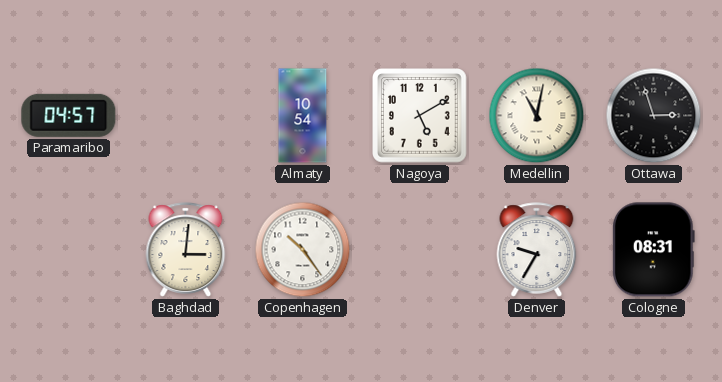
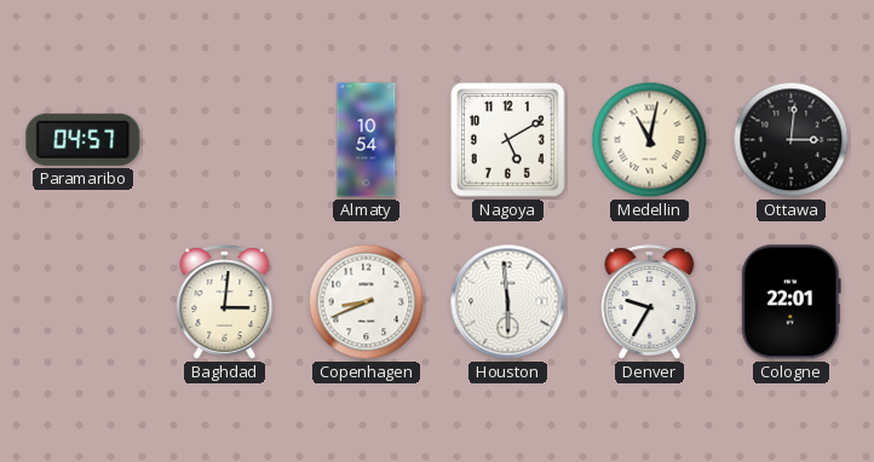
Ottawa: 2:57 -> 3:01 (792, 140)
Copenhagen: 10:24 -> 8:41 (367, 302)
Houston: none -> 5:59 (508, 302)
Cologne: 08:31 -> 22:01 (790, 302)
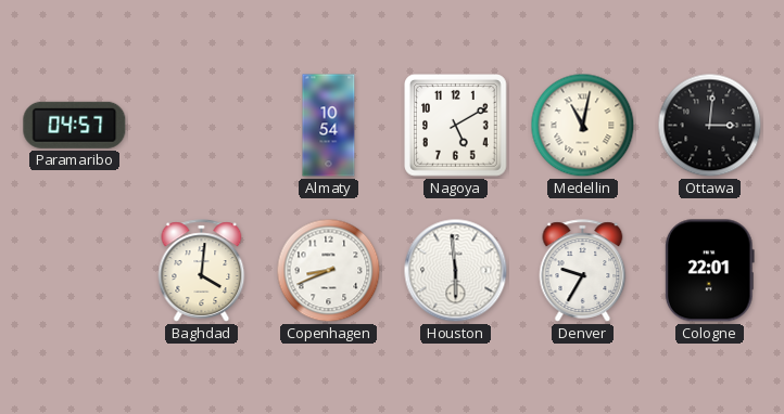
Baghdad: 3:01 -> 4:01 (202, 271)
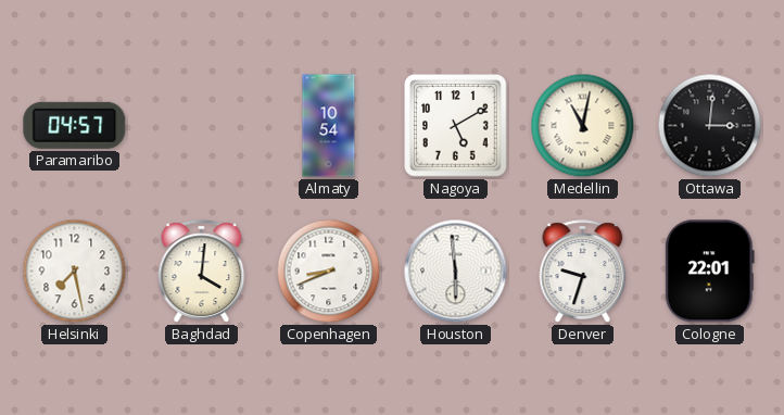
Helsinki: none -> 7:28 (75, 272)
Denver: 9:35 -> 9:33 (583, 272)
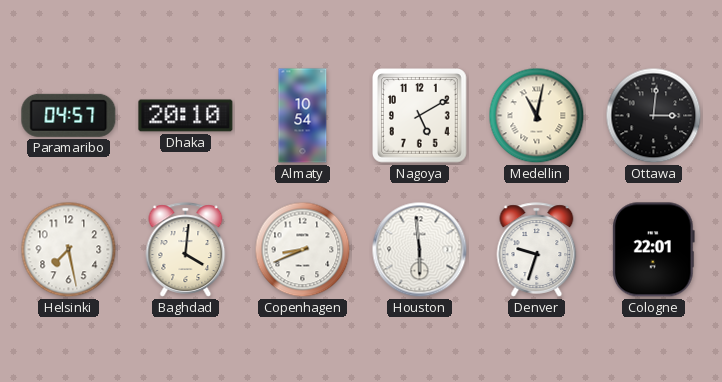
Dhaka: none -> 20:10 (186, 116)
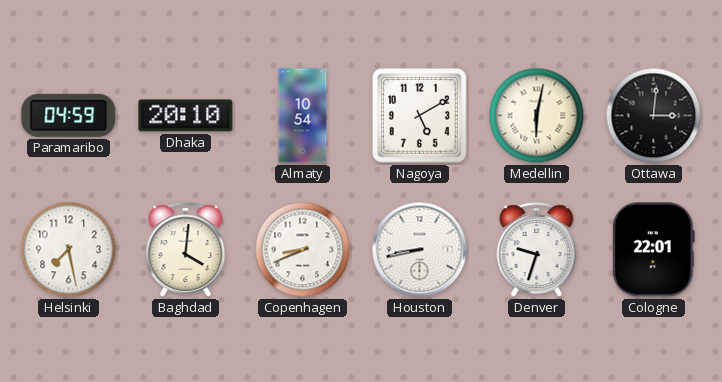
Paramaribo: 04:57 -> 04:59 (69, 115)
Medellin: 11:02 -> 6:02 (537, 116)
Houston: 5:59 -> 8:43 (420, 250)
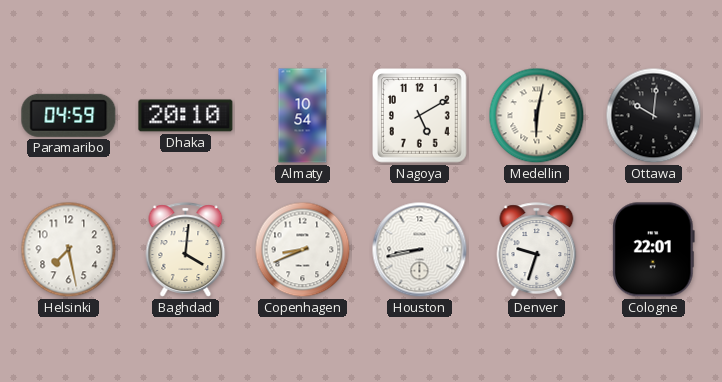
Ottawa: 3:01 -> 10:01 (654, 116)
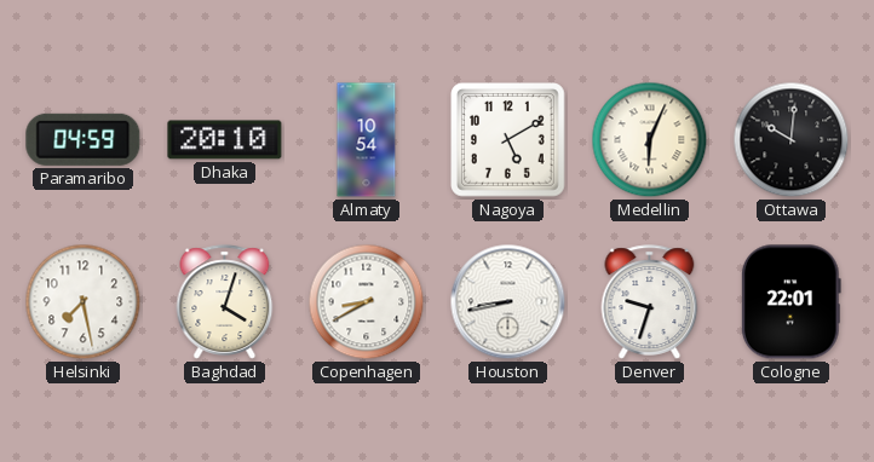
Medellin: 6:02 -> 6:04 (650, 140)
Baghdad: 4:01 -> 4:03 (225, 302)
Copenhagen: 8:41 -> 8:40 (367, 302)
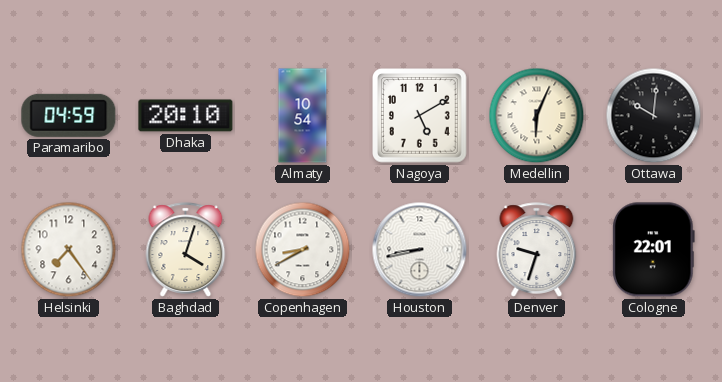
Helsinki: 7:28 -> 7:24 (69, 250)
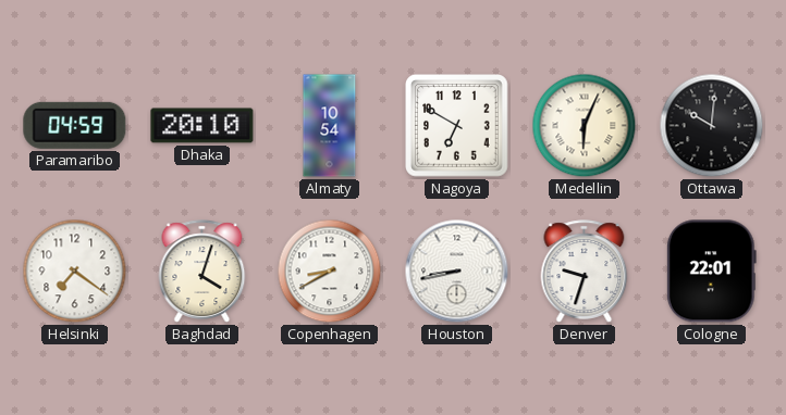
Nagoya: 5:10 -> 6:50 (457, 126)
Helsinki: 7:24 -> 7:21 (75, 272)
